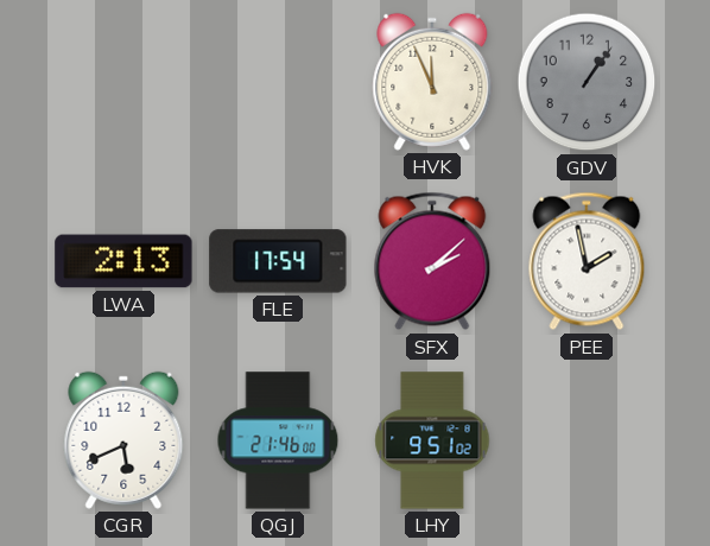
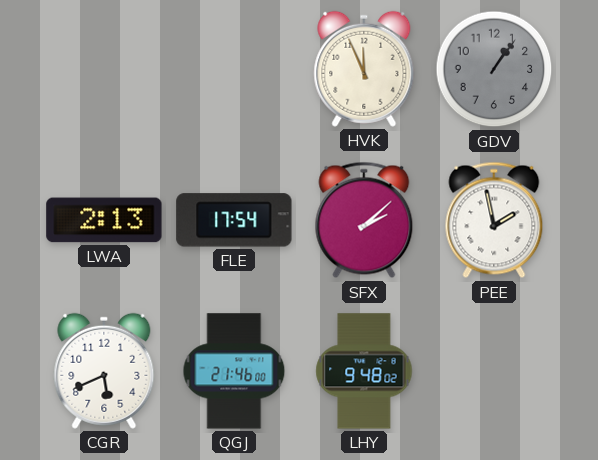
LHY: 9:51 -> 9:48 (364, 371)
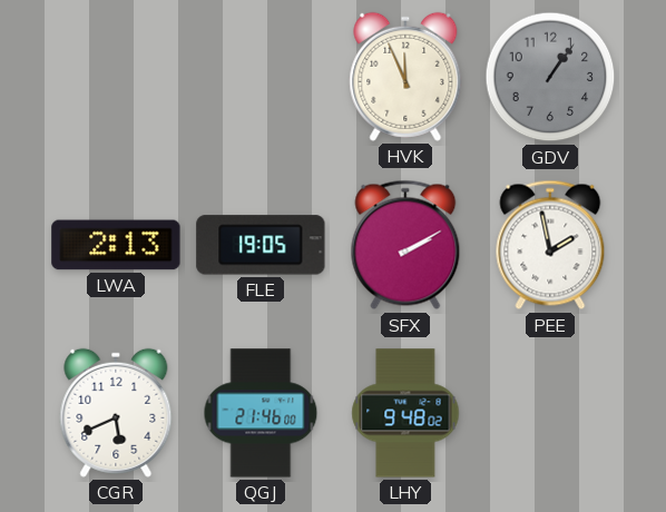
FLE: 17:54 -> 19:05 (261, 245)
SFX: 2:08 -> 2:10 (405, 245)
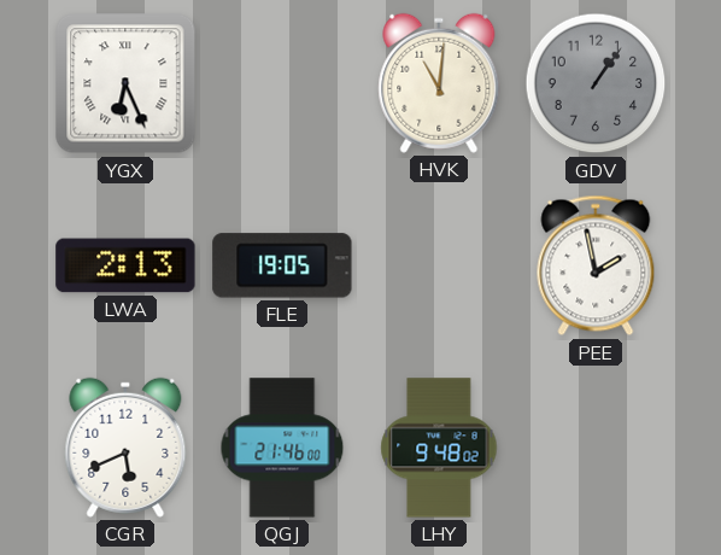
YGX: none -> 6:26 (125, 83)
HVK: 11:56 -> 11:01 (439, 83)
SFX: 2:10 -> none (405, 245)
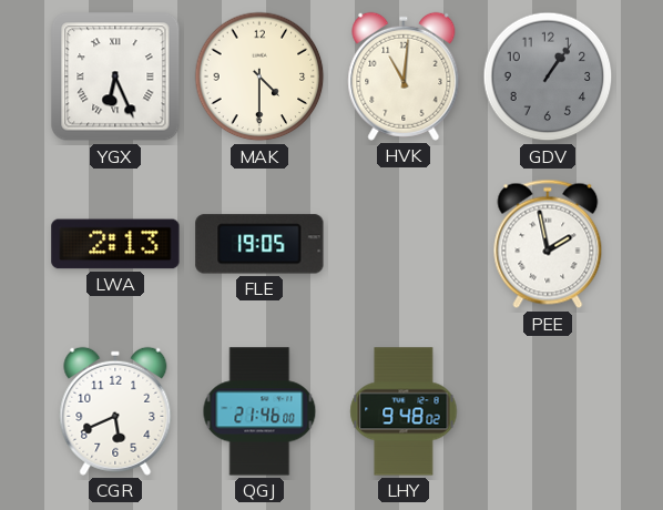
MAK: none -> 4:30 (259, 76)
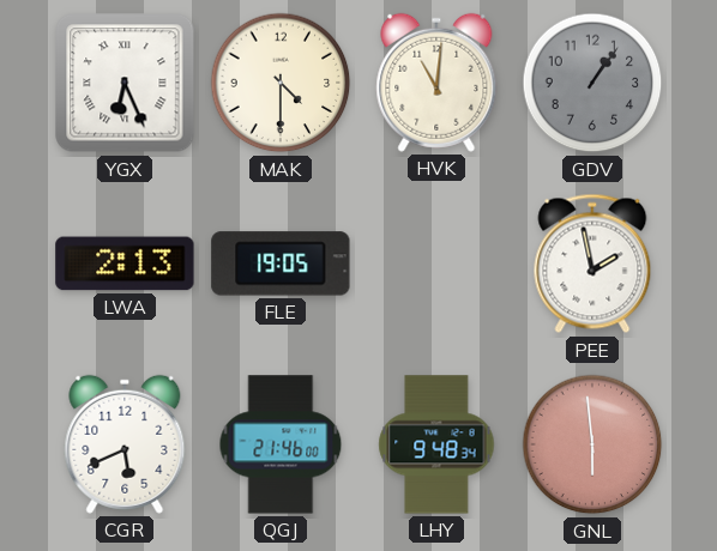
LHY: 9:48:02 -> 9:48:34 (436, 444)
GNL: none -> 5:59 (592, 444)
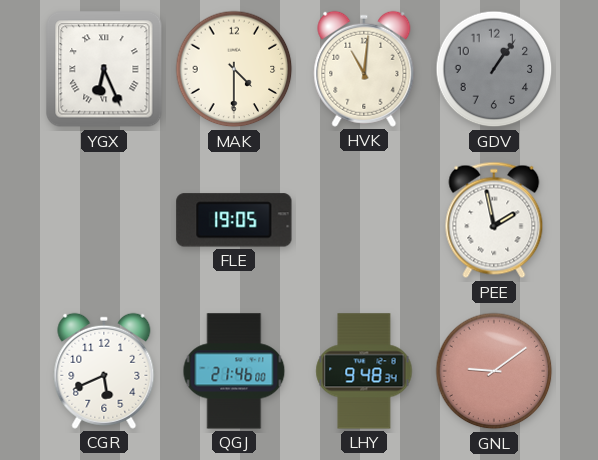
LWA: 2:13 -> none (125, 264)
GNL: 5:59 -> 9:09 (494, 371)
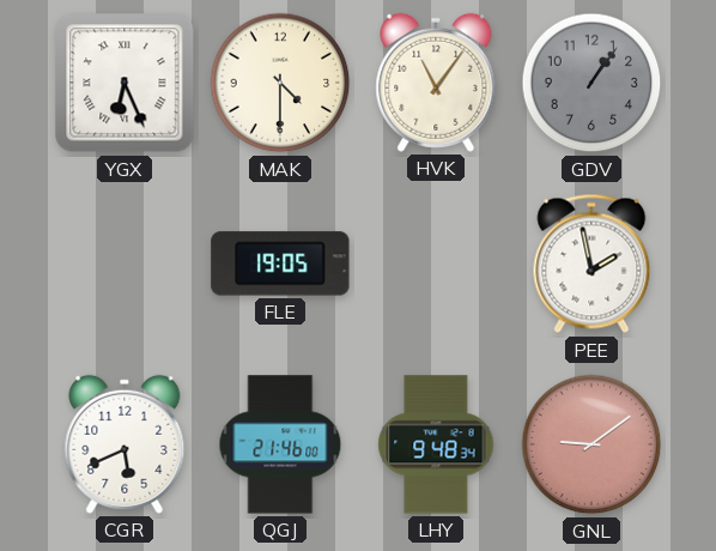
HVK: 11:01 -> 11:06 (436, 83)
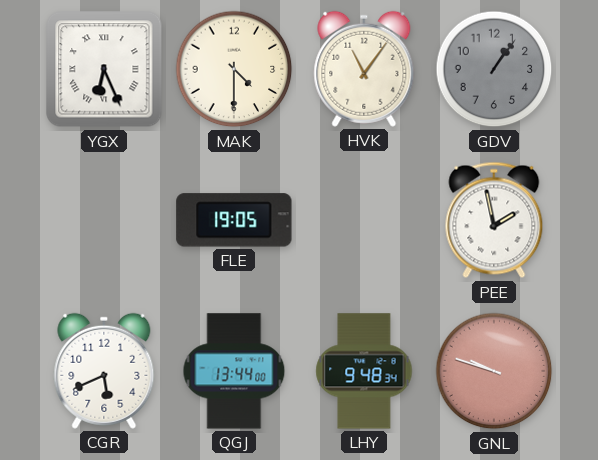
QGJ: 21:46 -> 13:44 (234, 371)
GNL: 9:09 -> 9:48 (494, 371)
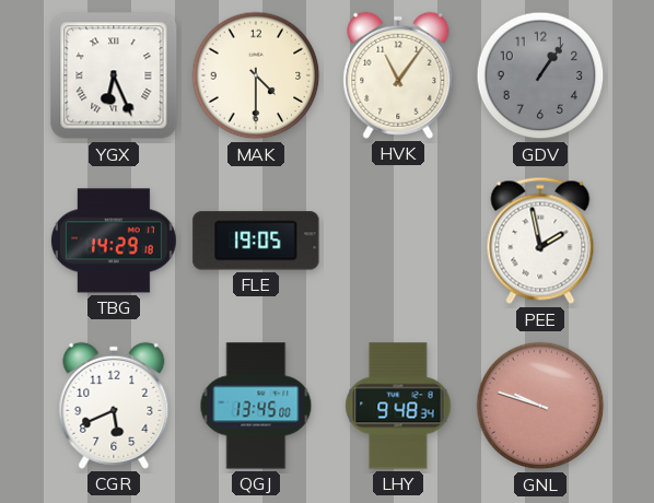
TBG: none -> 14:29 (114, 241)
QGJ: 13:44 -> 13:45 (256, 406)
